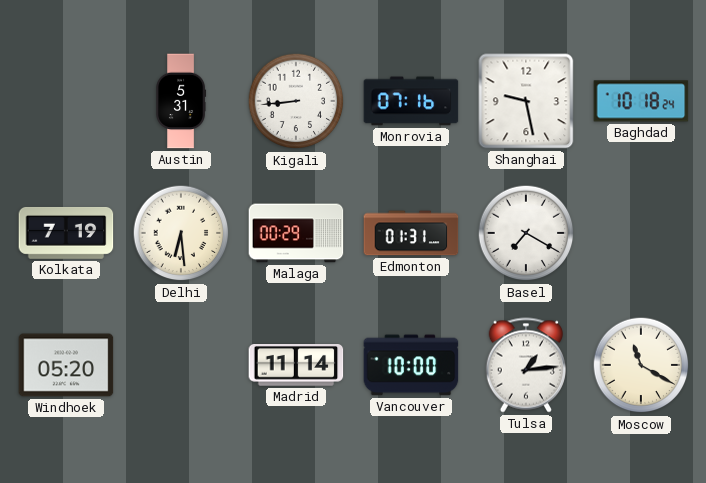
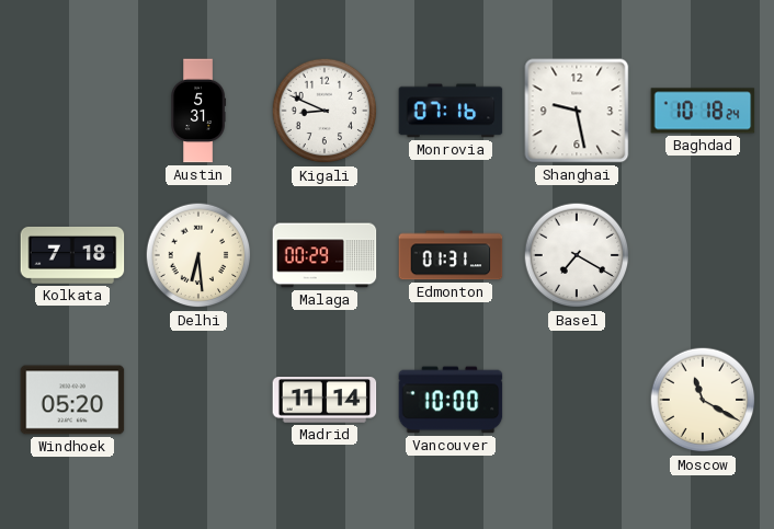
Kigali: 8:44 -> 8:49 (325, 111)
Kolkata: 7:19 -> 7:18 (72, 255)
Tulsa: 1:14 -> none (526, 365)
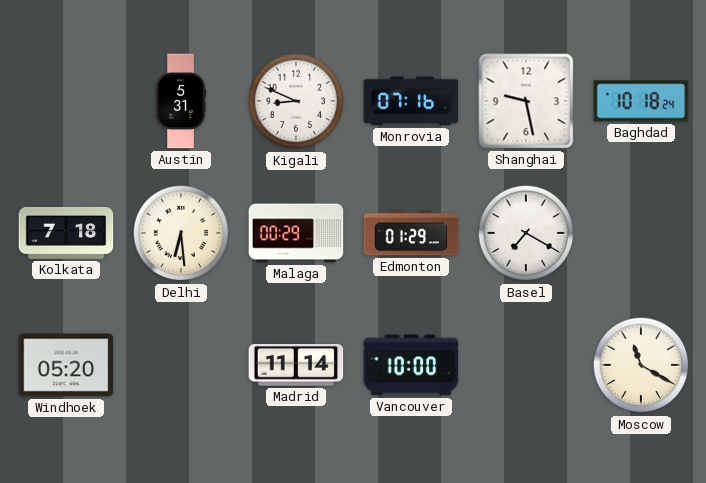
Edmonton: 01:31 -> 01:29 (411, 233)
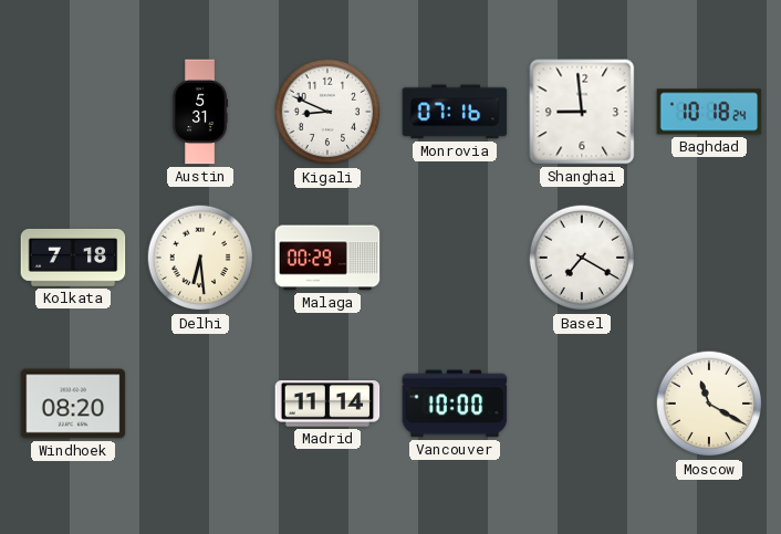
Shanghai: 9:28 -> 8:59 (582, 112)
Edmonton: 01:29 -> none (411, 233)
Windhoek: 05:20 -> 08:20 (73, 404)
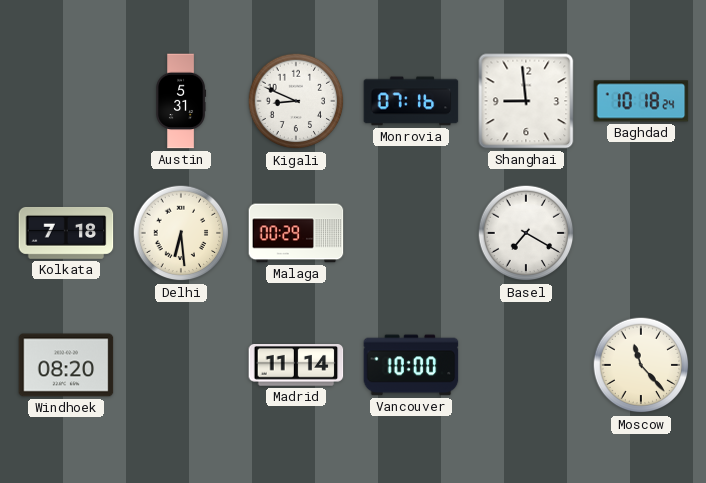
Moscow: 11:20 -> 11:23 (641, 365)
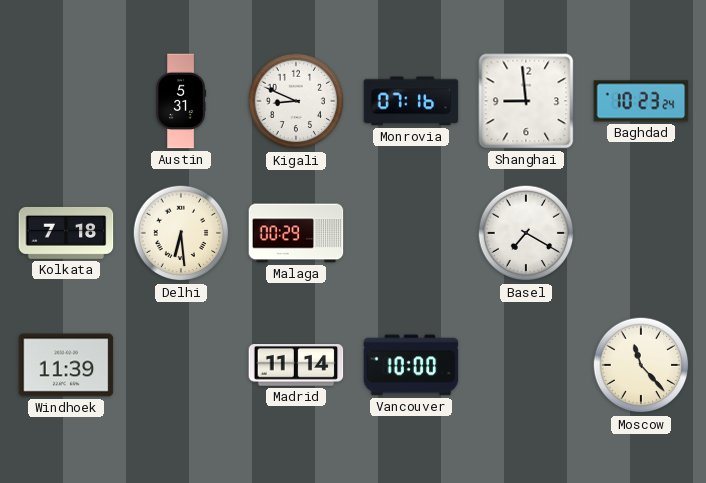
Baghdad: 10:18 -> 10:23 (641, 101)
Windhoek: 08:20 -> 11:39 (66, 365)
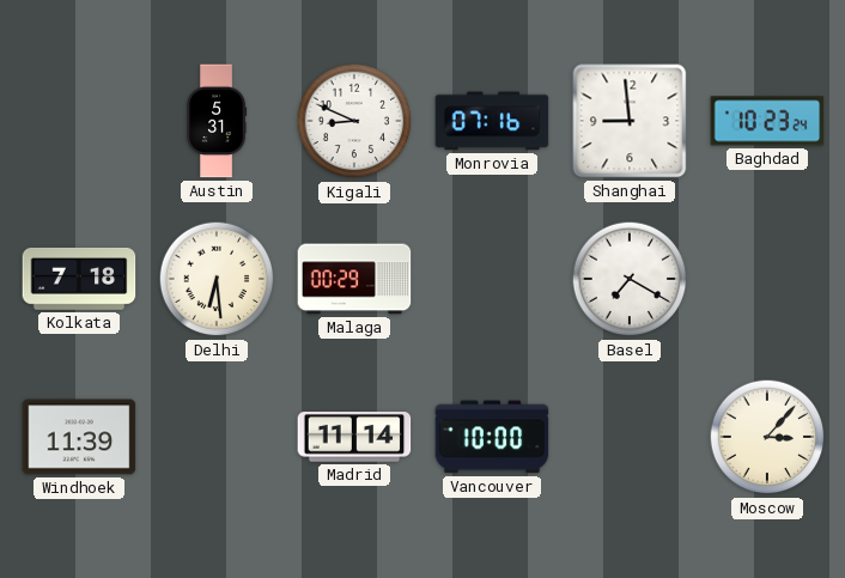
Moscow: 11:23 -> 3:07 (767, 437)
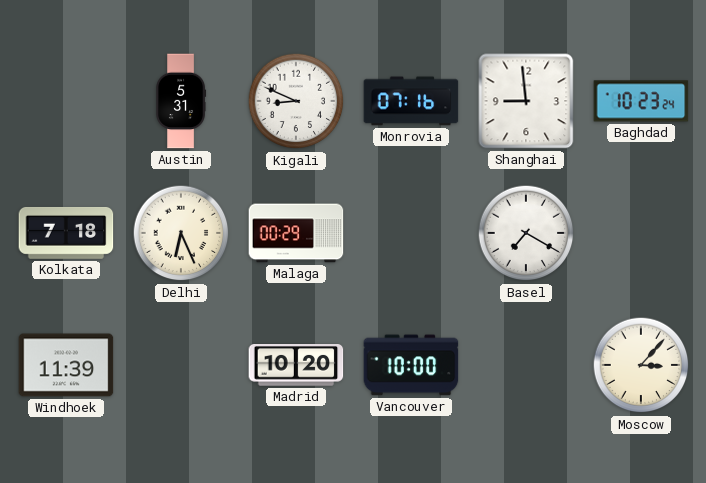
Delhi: 6:29 -> 6:26 (181, 233)
Madrid: 11:14 -> 10:20 (296, 366)
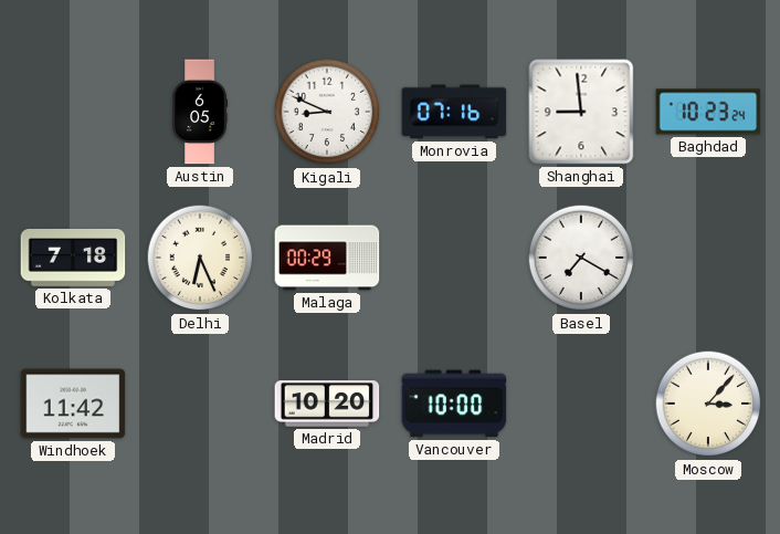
Austin: 5:31 -> 6:05 (200, 112)
Windhoek: 11:39 -> 11:42 (73, 404)
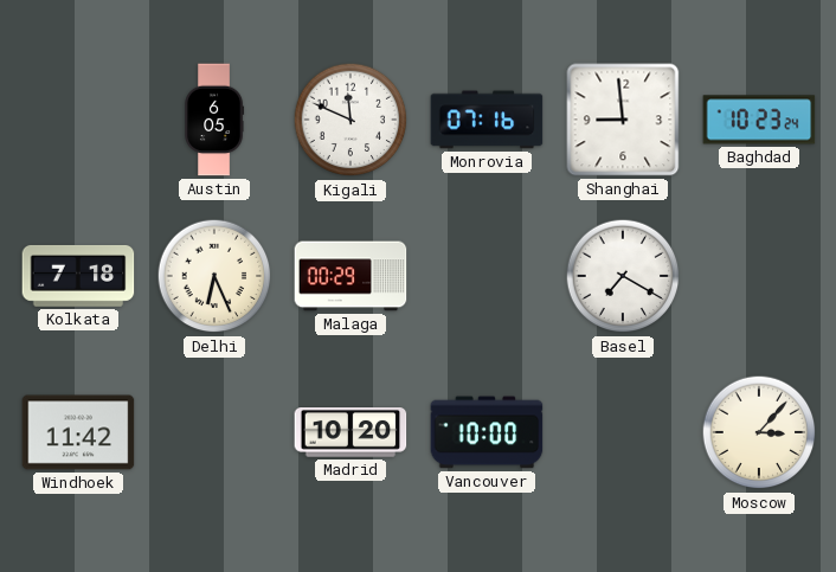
Kigali: 8:49 -> 11:49 (351, 120)
